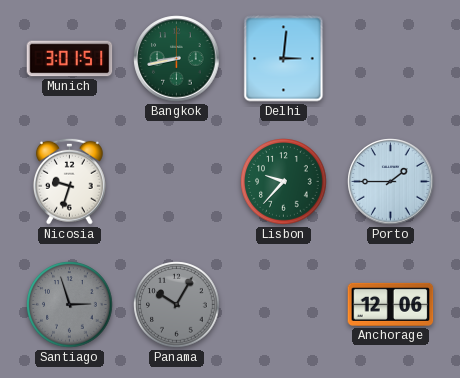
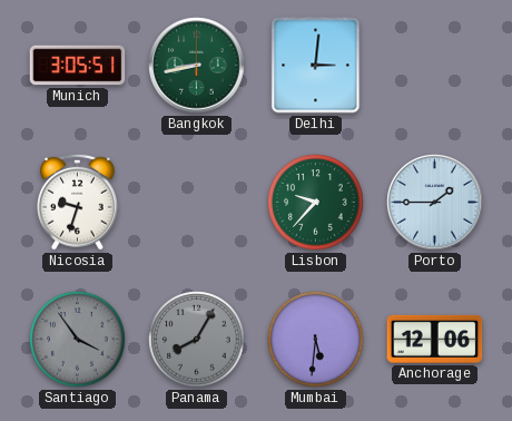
Munich: 3:01 -> 3:05 (78, 66)
Santiago: 2:57 -> 3:54 (78, 340)
Panama: 10:05 -> 8:05 (197, 340)
Mumbai: none -> 5:31 (316, 340)
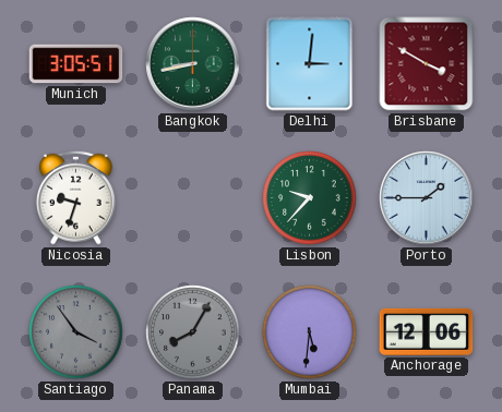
Brisbane: none -> 3:50 (427, 64)
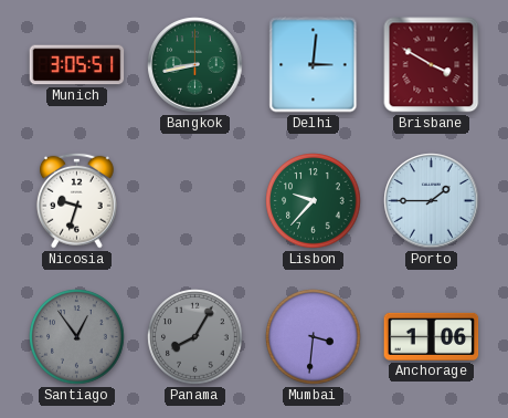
Santiago: 3:54 -> 12:54 (77, 337)
Mumbai: 5:31 -> 3:31 (314, 337)
Anchorage: 12:06 -> 1:06 (432, 336)
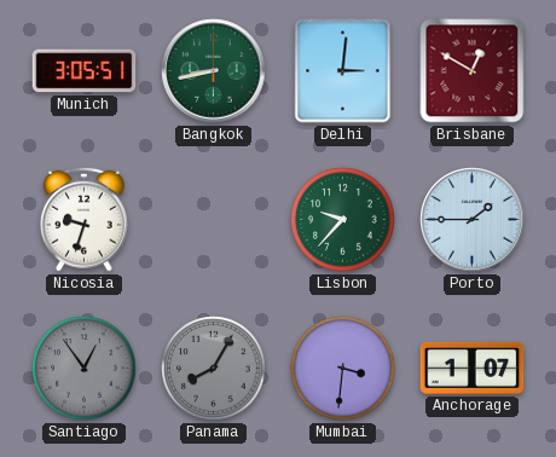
Brisbane: 3:50 -> 12:50 (473, 71)
Anchorage: 1:06 -> 1:07 (473, 368)
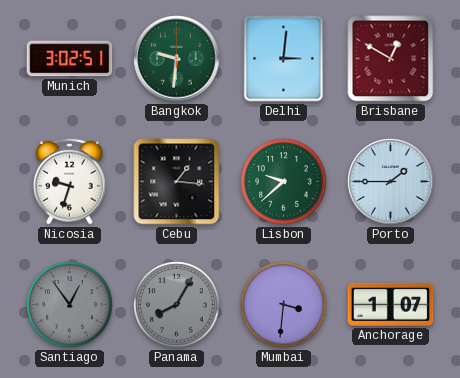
Munich: 3:05 -> 3:02 (70, 59)
Bangkok: 8:43 -> 9:31 (177, 59)
Cebu: none -> 1:16 (177, 182)
Lisbon: 9:37 -> 9:38 (284, 182)
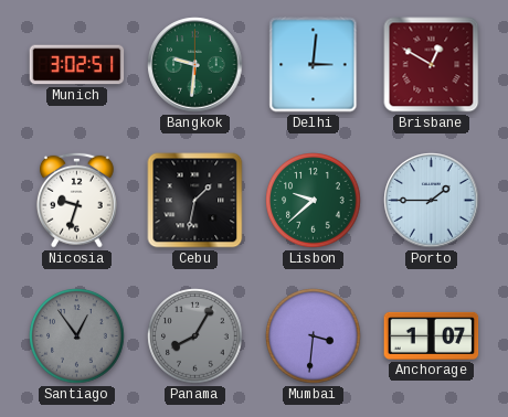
Cebu: 1:16 -> 1:32 (195, 201)
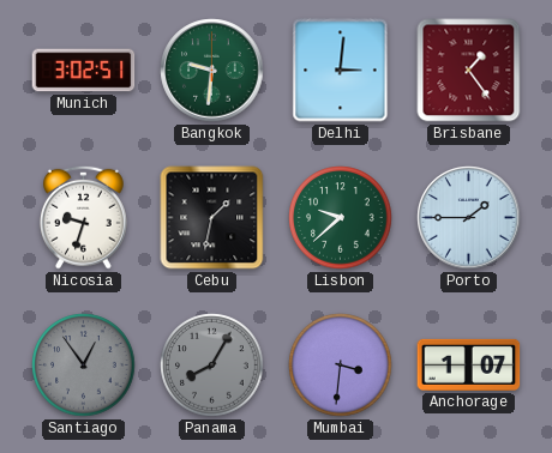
Brisbane: 12:50 -> 1:24 (469, 71)
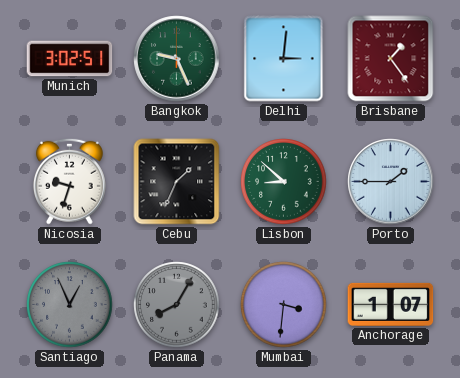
Bangkok: 9:31 -> 9:26 (177, 59)
Cebu: 1:32 -> 1:34 (177, 182)
Lisbon: 9:38 -> 8:52 (284, 182)
Santiago: 12:54 -> 12:56 (70, 305)
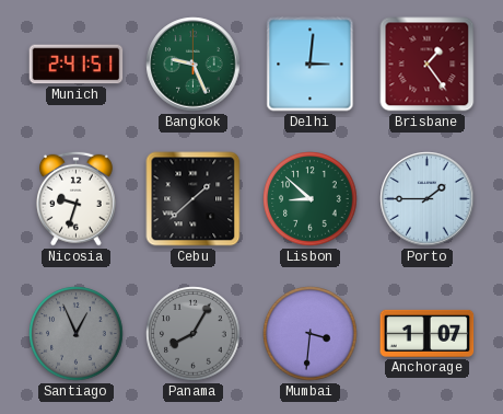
Munich: 3:02 -> 2:41 (77, 65)
Cebu: 1:34 -> 1:38 (194, 199)
